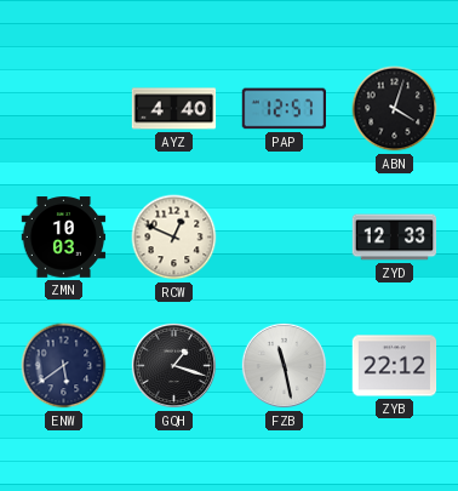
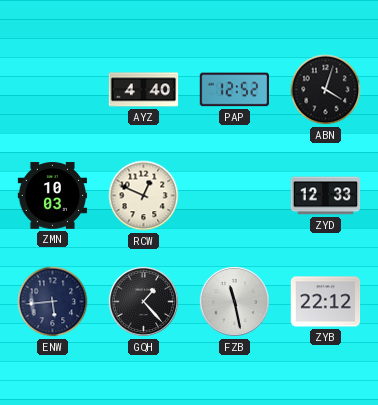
PAP: 12:57 -> 12:52 (234, 90)
ENW: 5:39 -> 5:44 (53, 302)
GQH: 1:18 -> 1:23 (143, 301)
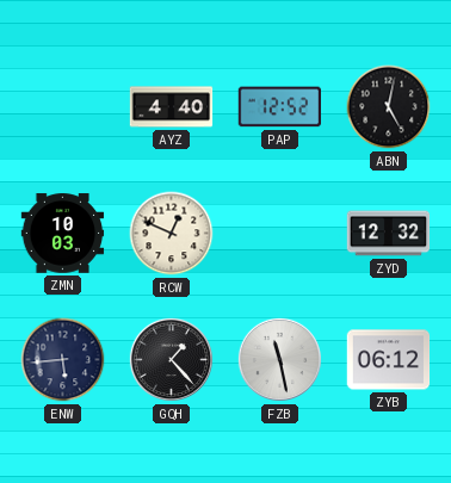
ABN: 4:03 -> 5:02 (389, 107)
ZYD: 12:33 -> 12:32 (389, 234)
ZYB: 22:12 -> 06:12 (389, 360)
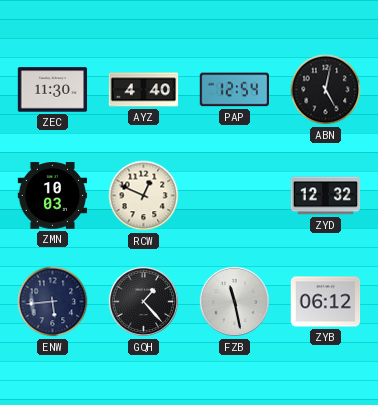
ZEC: none -> 11:30 (53, 90)
PAP: 12:52 -> 12:54 (234, 90)
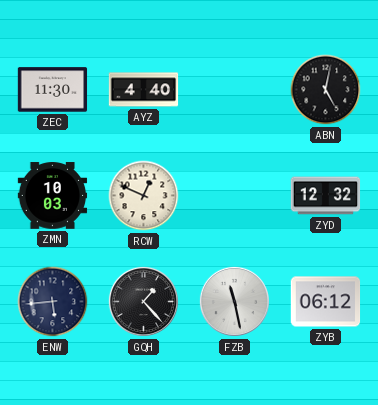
PAP: 12:54 -> none (234, 90)
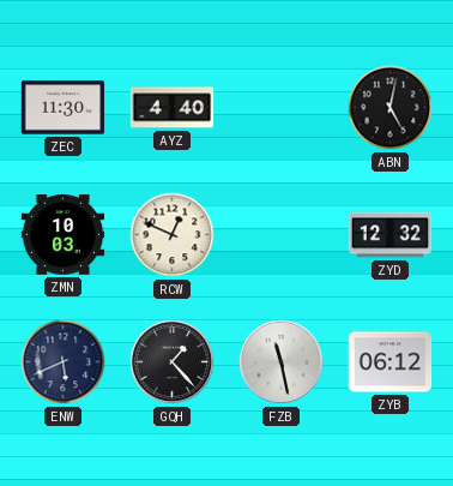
ENW: 5:44 -> 5:41 (64, 362)
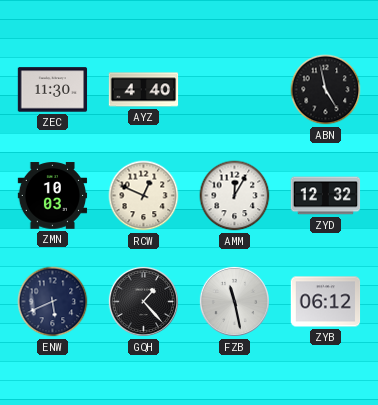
ABN: 5:02 -> 4:58 (326, 90)
AMM: none -> 12:05 (235, 196)
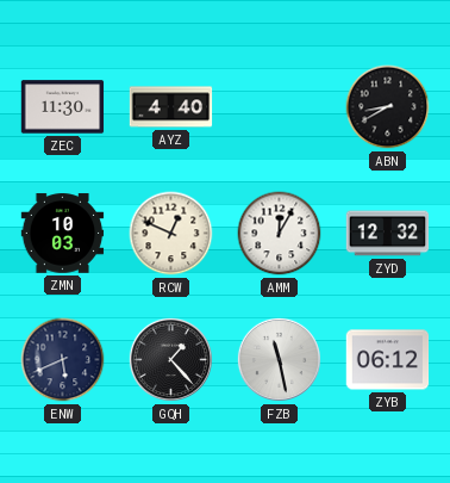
ABN: 4:58 -> 8:40 (388, 107)
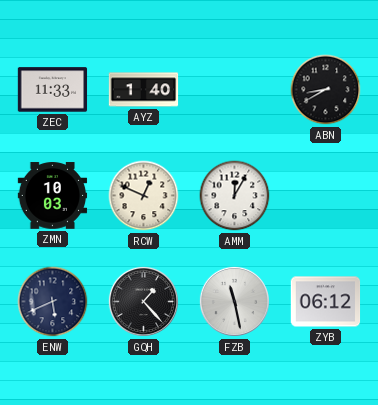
ZEC: 11:30 -> 11:33 (53, 90)
AYZ: 4:40 -> 1:40 (144, 90)
ZYD: 12:32 -> none (388, 234)
